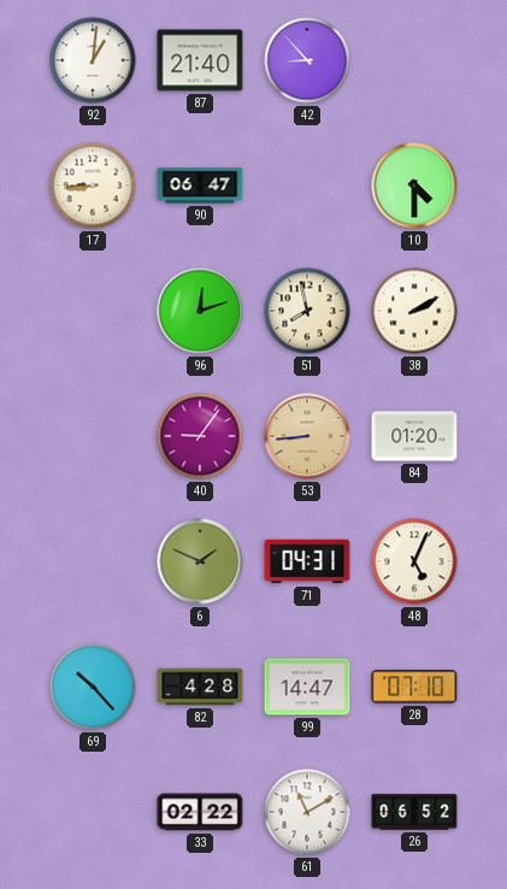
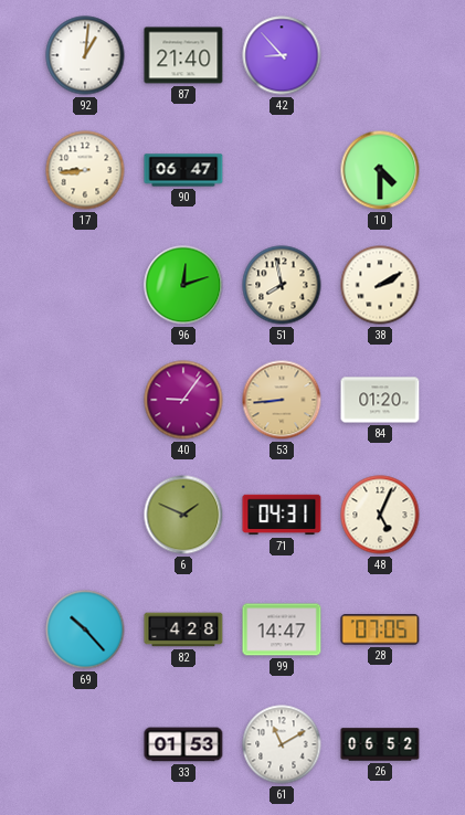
28: 07:10 -> 07:05 (380, 629)
33: 02:22 -> 01:53 (183, 744)
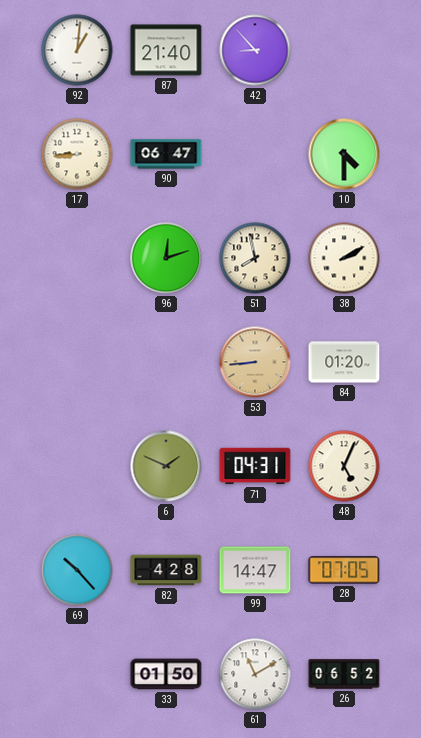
40: 9:06 -> none (183, 400)
33: 01:53 -> 01:50 (166, 674)
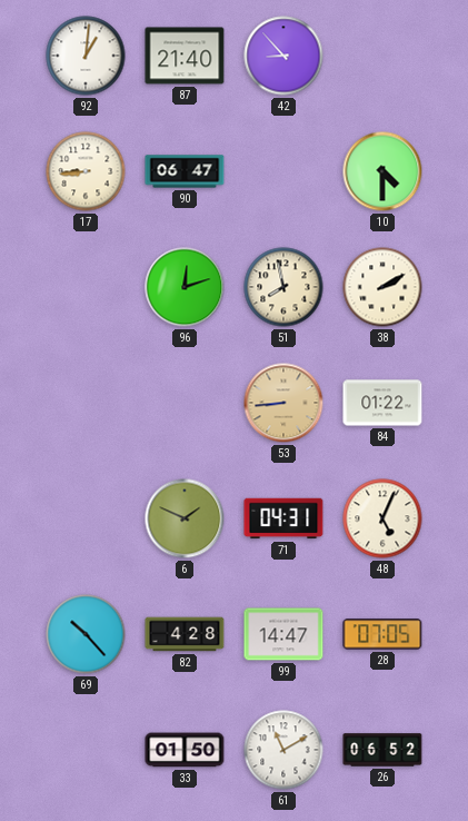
84: 01:20 -> 01:22 (382, 403)
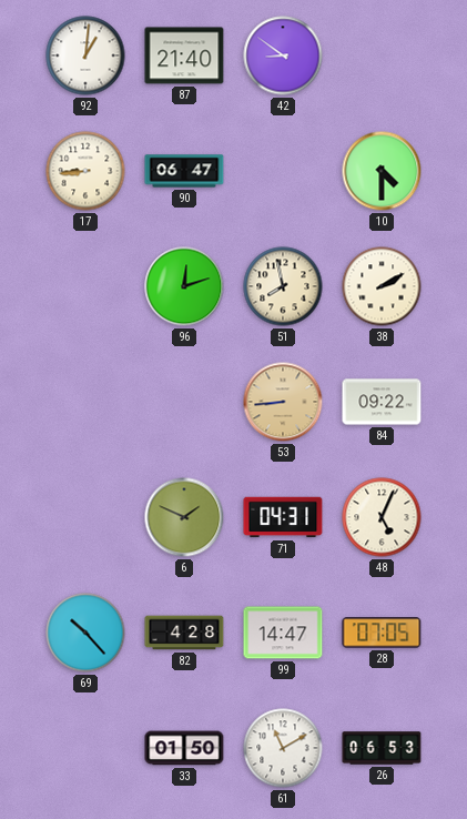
42: 8:53 -> 8:51 (283, 55)
84: 01:22 -> 09:22 (382, 402)
26: 06:52 -> 06:53 (382, 748)
